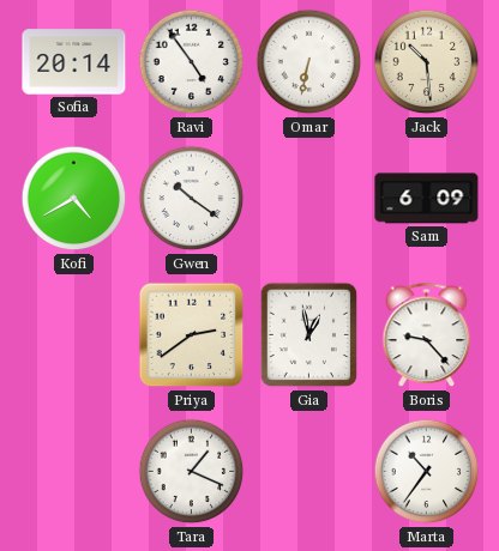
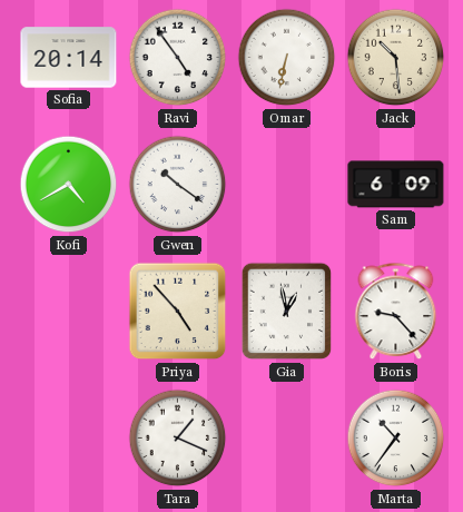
Priya: 2:39 -> 4:53 (178, 312)
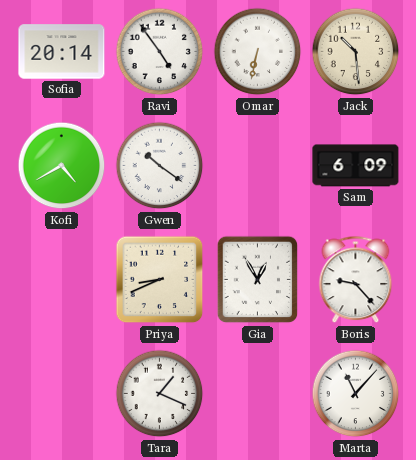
Priya: 4:53 -> 8:41 (160, 280)
Gia: 12:58 -> 12:55 (258, 280)
Marta: 10:36 -> 11:07 (356, 394)
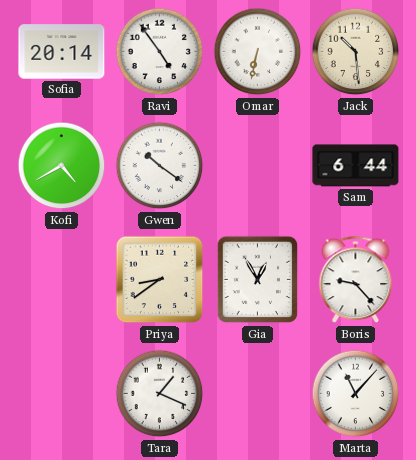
Sam: 6:09 -> 6:44 (356, 166)
Priya: 8:41 -> 8:39 (160, 280)
